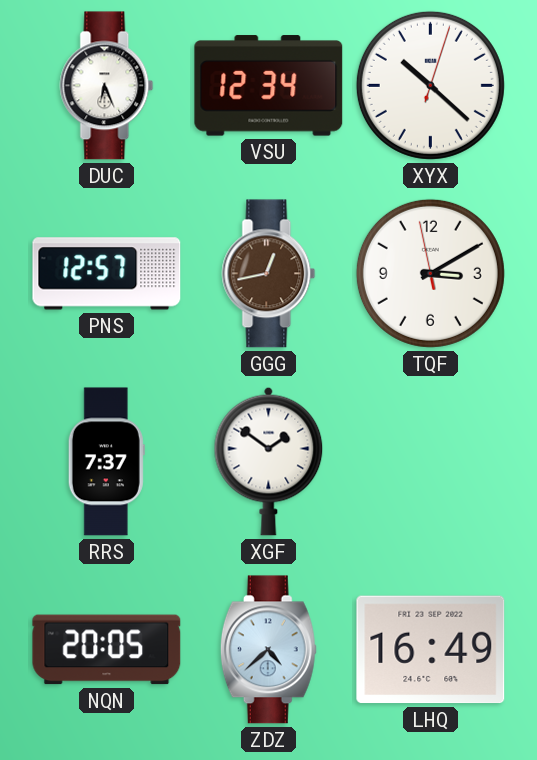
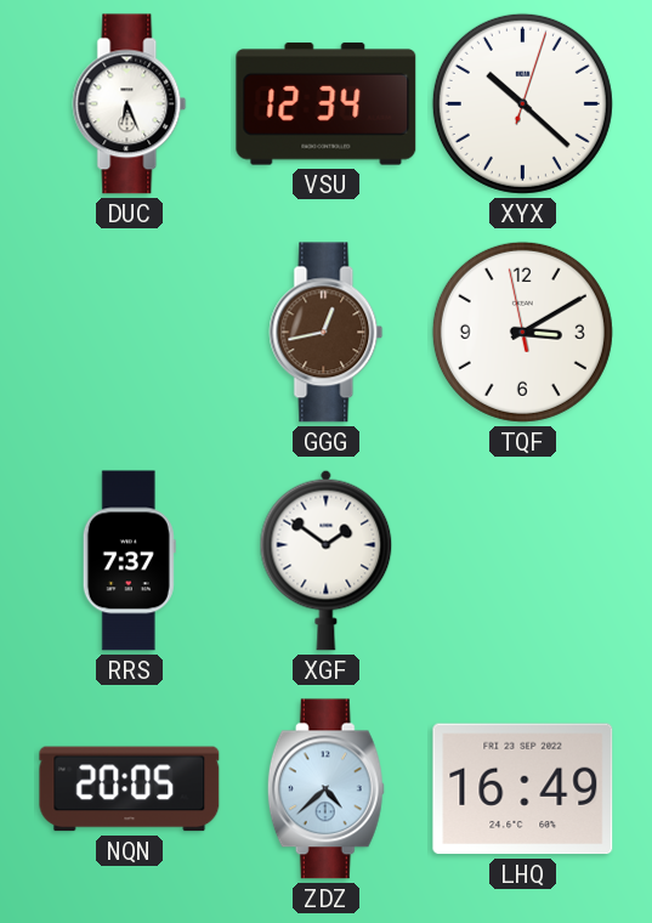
PNS: 12:57 -> none (107, 274)
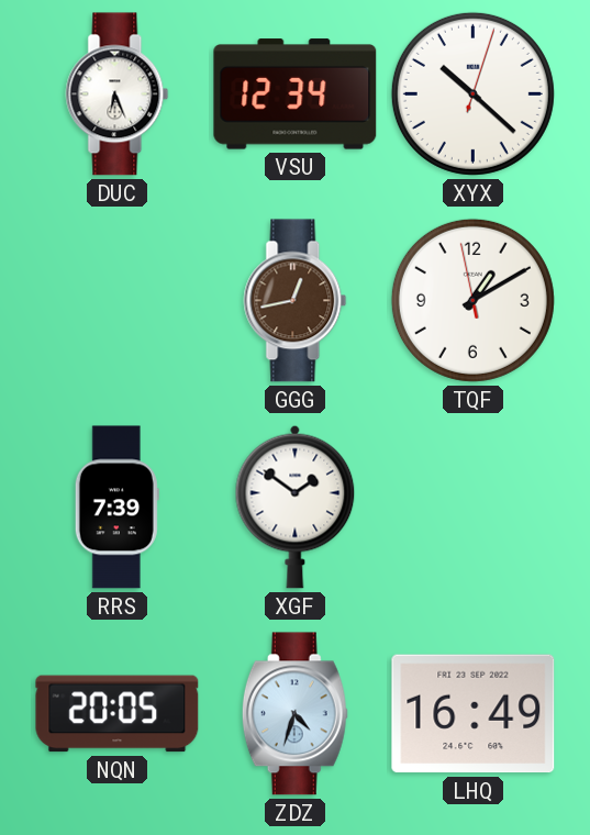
TQF: 3:09 -> 1:09 (472, 300)
RRS: 7:37 -> 7:39 (116, 508)
ZDZ: 4:38 -> 4:33 (294, 714)
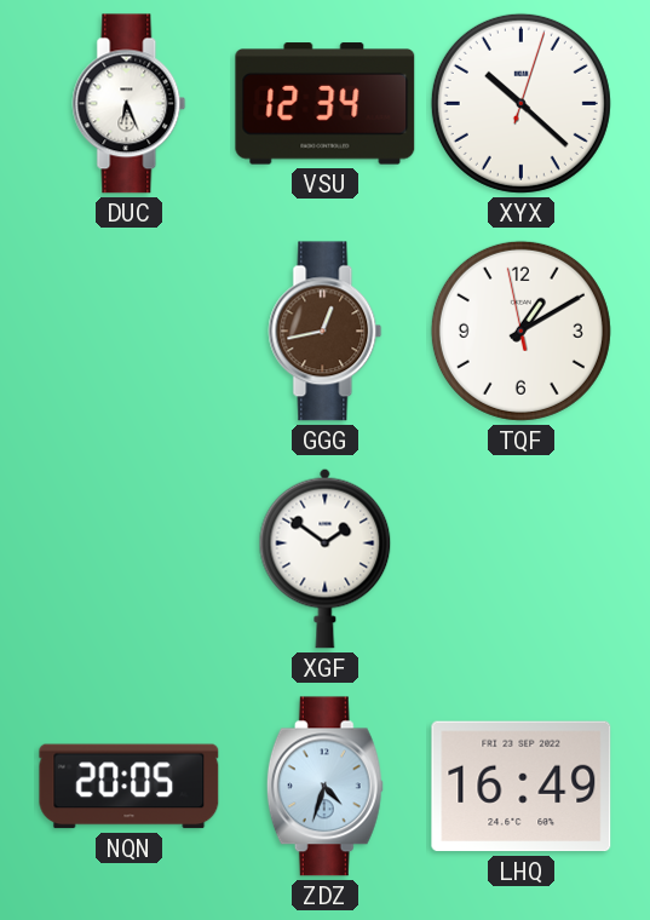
RRS: 7:39 -> none (116, 508)
